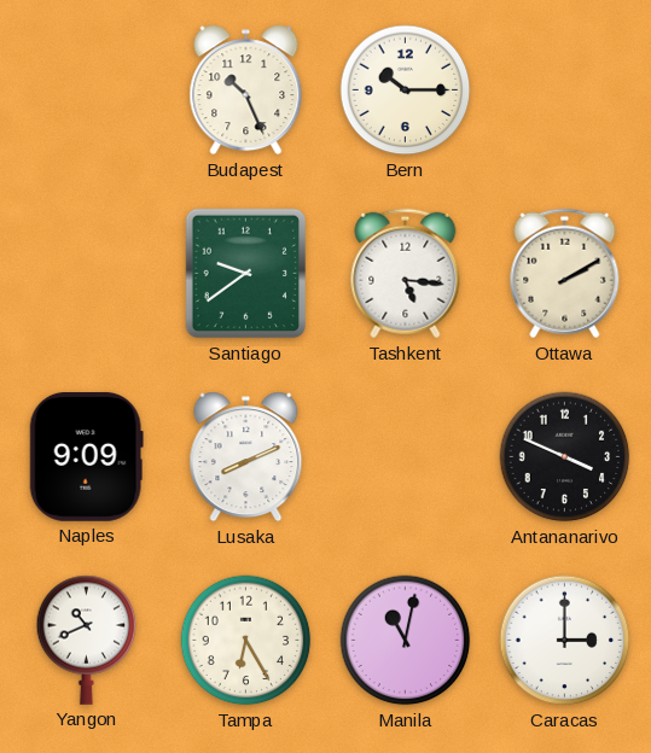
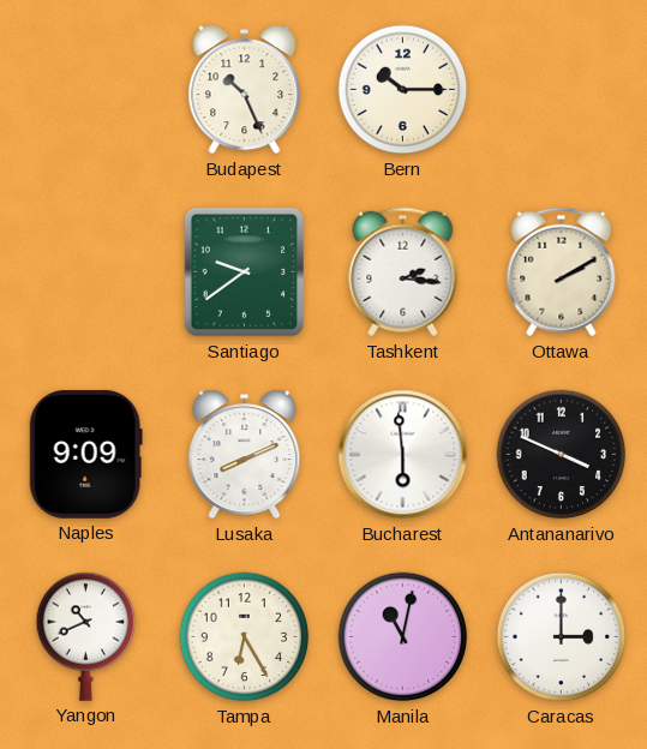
Tashkent: 5:16 -> 2:16 (403, 272)
Bucharest: none -> 5:59 (403, 455)
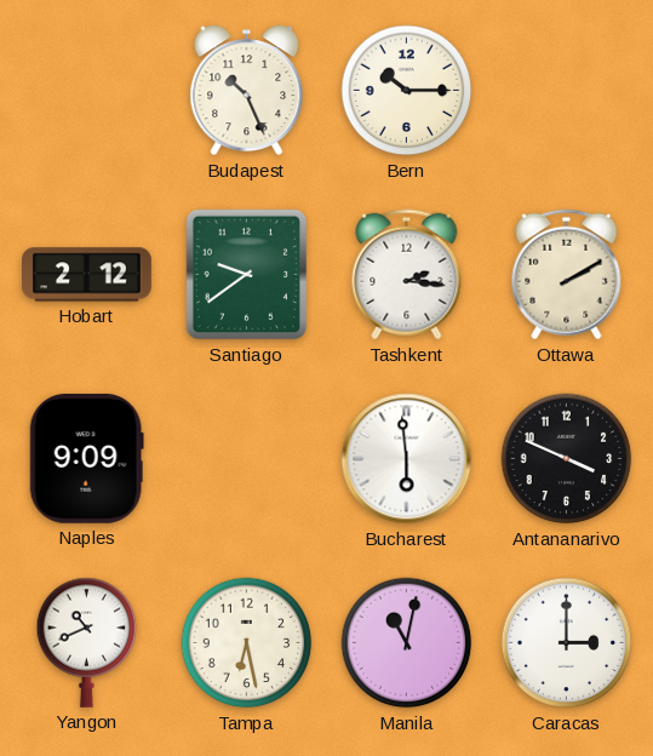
Hobart: none -> 2:12 (87, 275)
Lusaka: 8:11 -> none (245, 455)
Tampa: 6:25 -> 6:28 (247, 643)
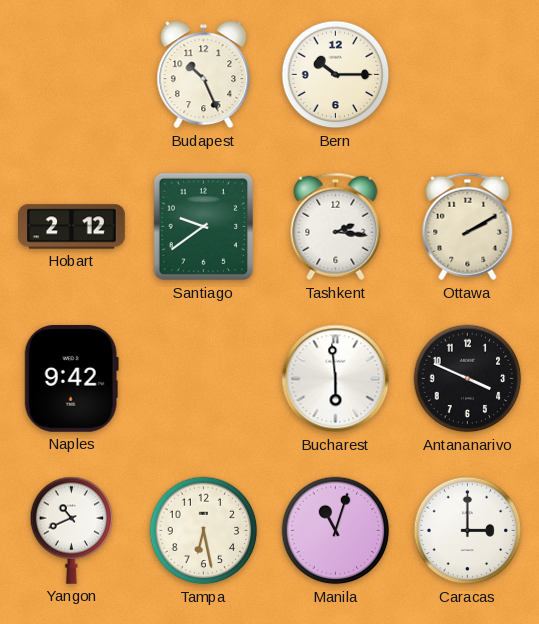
Naples: 9:09 -> 9:42 (71, 378)
Manila: 11:02 -> 11:03 (336, 531)
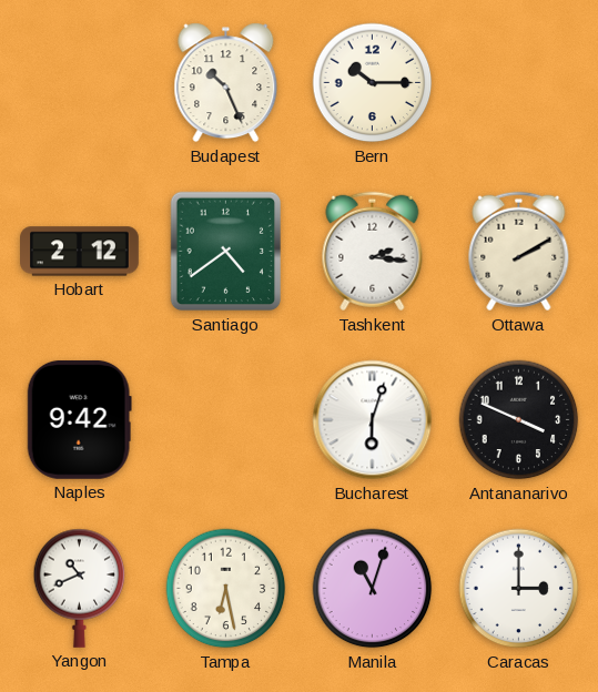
Santiago: 9:39 -> 4:39 (226, 252)
Bucharest: 5:59 -> 6:03 (373, 420)
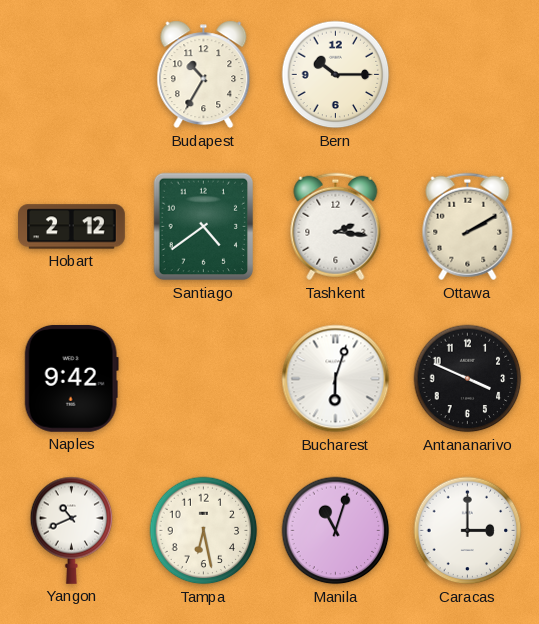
Budapest: 10:26 -> 10:35 (204, 75)
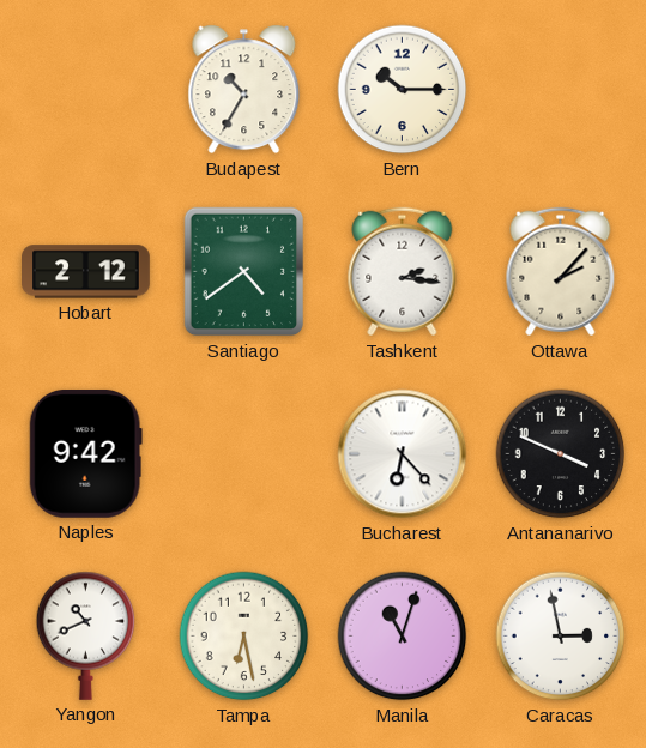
Ottawa: 2:10 -> 2:07 (561, 272)
Bucharest: 6:03 -> 6:23 (403, 454)
Caracas: 3:00 -> 2:58 (561, 637)
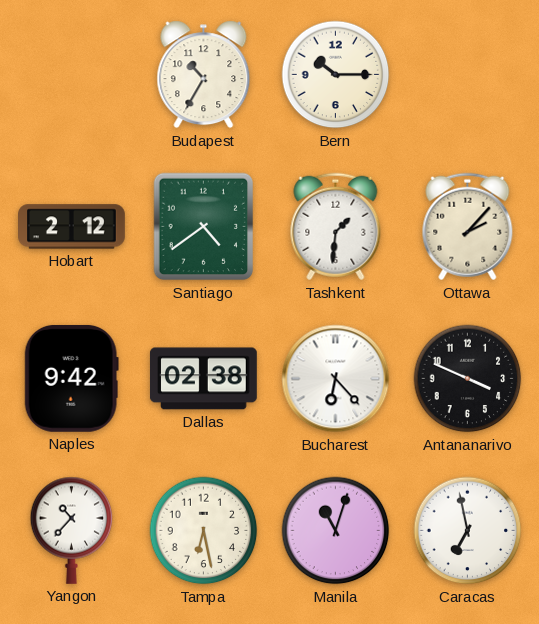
Tashkent: 2:16 -> 1:31 (336, 227)
Dallas: none -> 02:38 (204, 379)
Yangon: 10:41 -> 10:37 (72, 530)
Caracas: 2:58 -> 6:58 (468, 531)
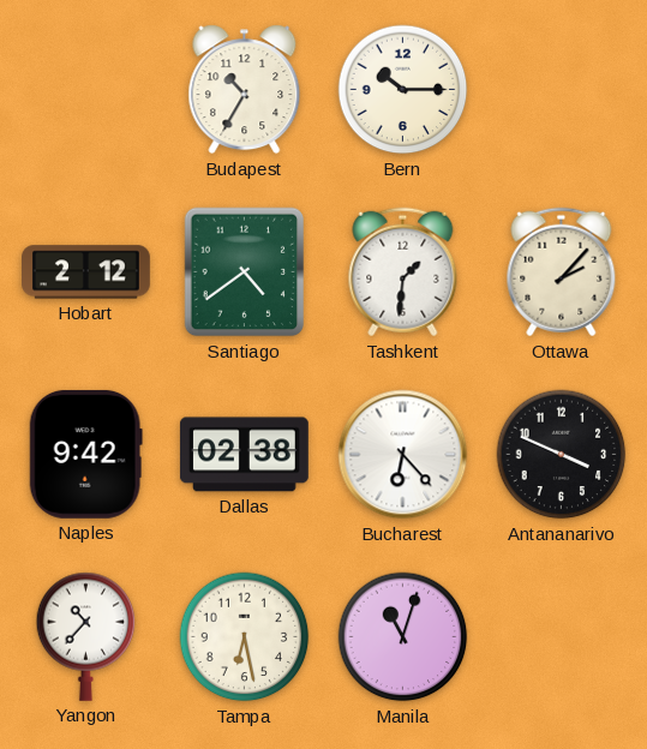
Caracas: 6:58 -> none (468, 531)
